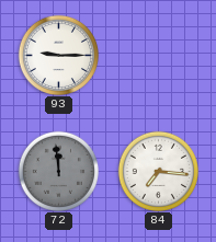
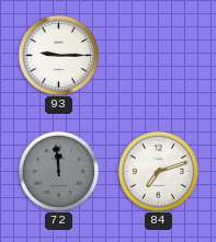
84: 7:16 -> 7:12 (158, 171)
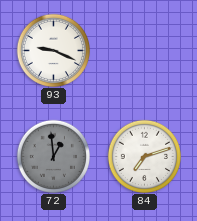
93: 9:15 -> 9:19 (53, 50)
72: 11:59 -> 12:59 (53, 156)
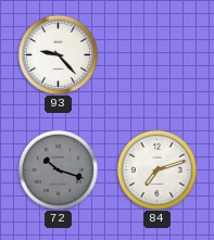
93: 9:19 -> 9:23 (58, 54)
72: 12:59 -> 10:18 (58, 169)
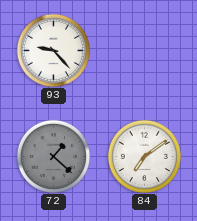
72: 10:18 -> 1:22 (53, 156)
84: 7:12 -> 7:09 (144, 156)
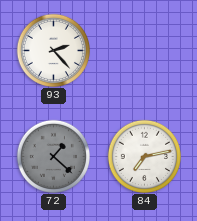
93: 9:23 -> 2:23 (53, 50)
84: 7:09 -> 7:13 (144, 156)
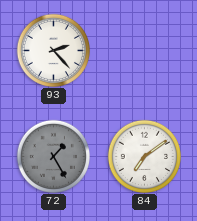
72: 1:22 -> 1:25 (53, 156)
84: 7:13 -> 7:09 (144, 156)
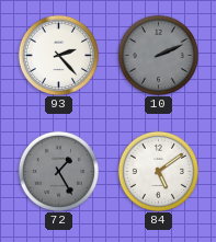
10: none -> 2:11 (158, 55)
84: 7:09 -> 5:09 (158, 171)
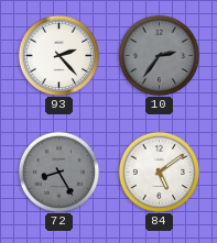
10: 2:11 -> 2:36 (159, 55)
72: 1:25 -> 8:25 (58, 172)
